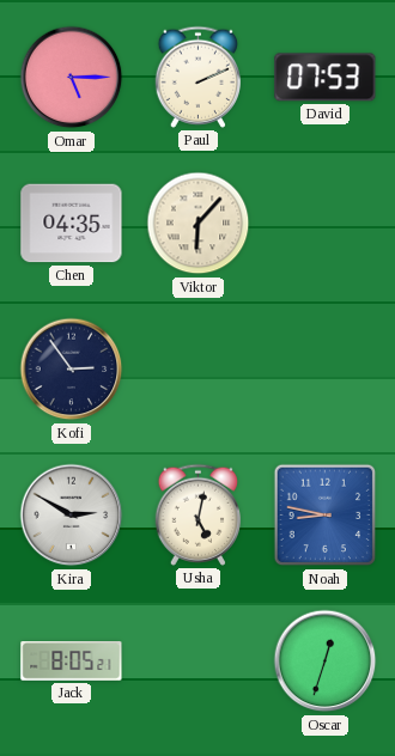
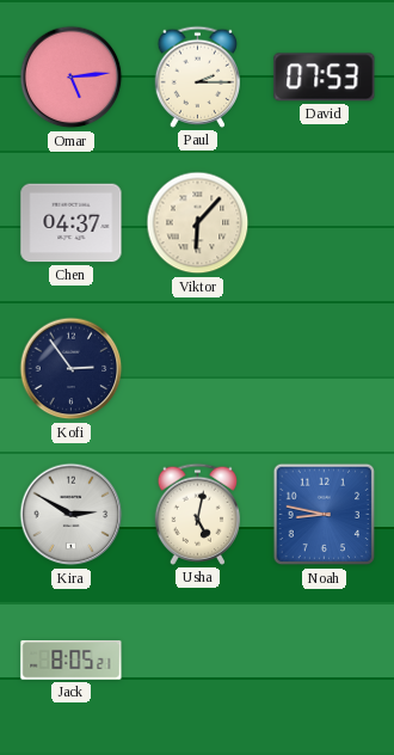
Omar: 5:15 -> 5:14 (72, 78)
Paul: 2:11 -> 2:15 (198, 76)
Chen: 04:35 -> 04:37 (72, 223)
Oscar: 12:33 -> none (326, 661)
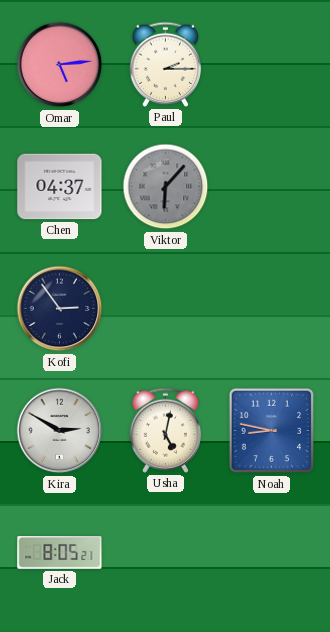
David: 07:53 -> none (325, 78)
Viktor dial: cream -> grey (166, 187)
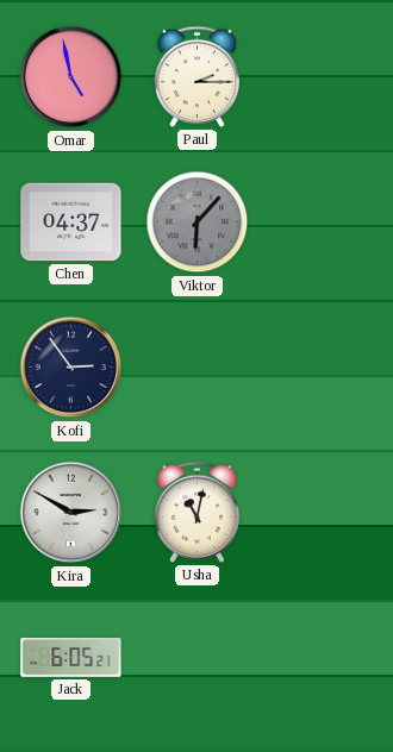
Omar: 5:14 -> 4:58 (71, 77)
Usha: 5:02 -> 11:02 (198, 512)
Noah: 8:47 -> none (272, 431)
Jack: 8:05 -> 6:05 (71, 658)
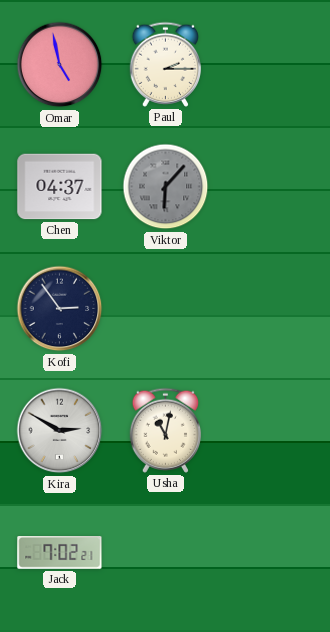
Jack: 6:05 -> 7:02 (60, 553)
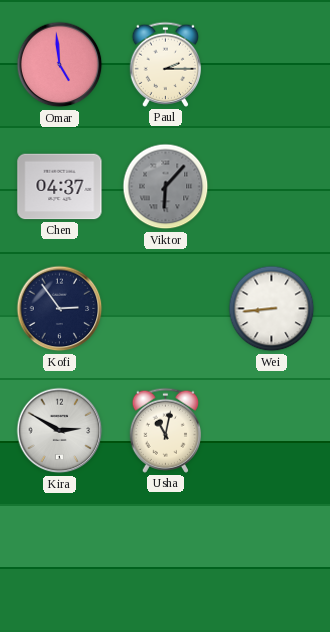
Omar: 4:58 -> 4:59 (60, 65)
Wei: none -> 8:44 (272, 309)
Jack: 7:02 -> none (60, 553)
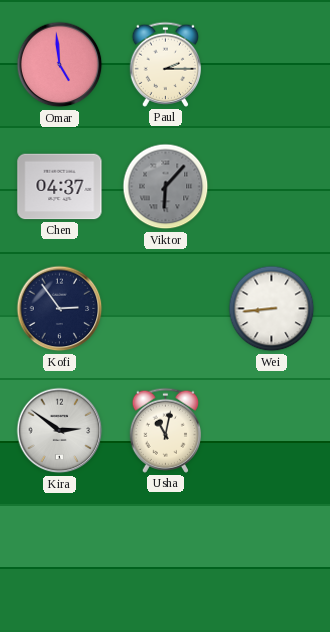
Kira: 2:50 -> 2:51 (60, 431)
